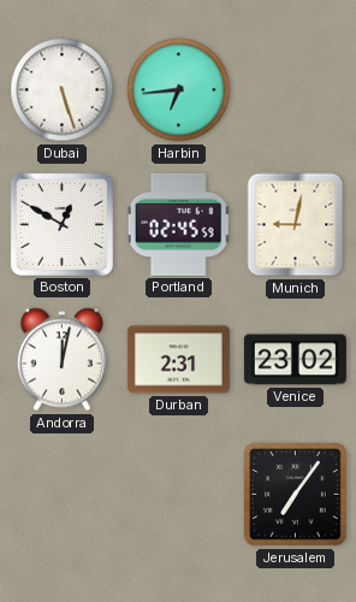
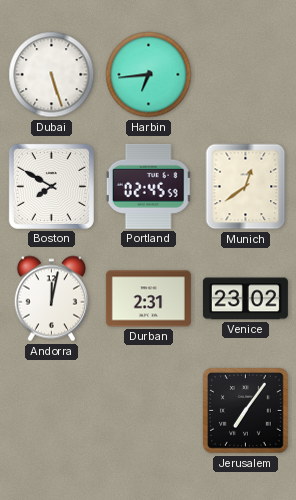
Boston: 12:50 -> 7:50 (51, 186)
Munich: 9:02 -> 12:39 (246, 187)
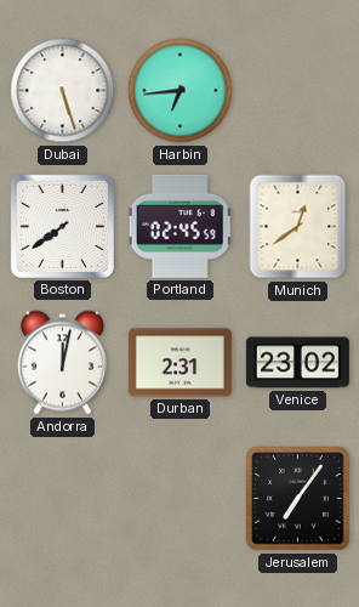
Boston: 7:50 -> 7:39 (62, 226)
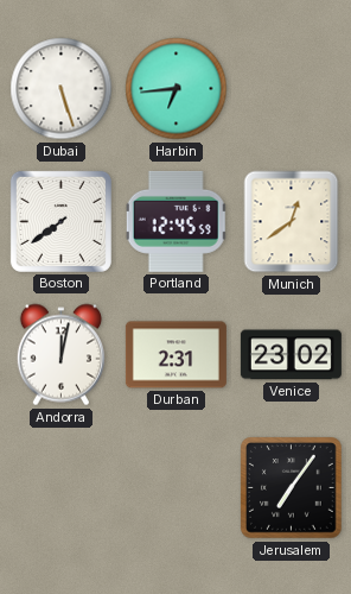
Portland: 02:45 -> 12:45 (177, 221)
